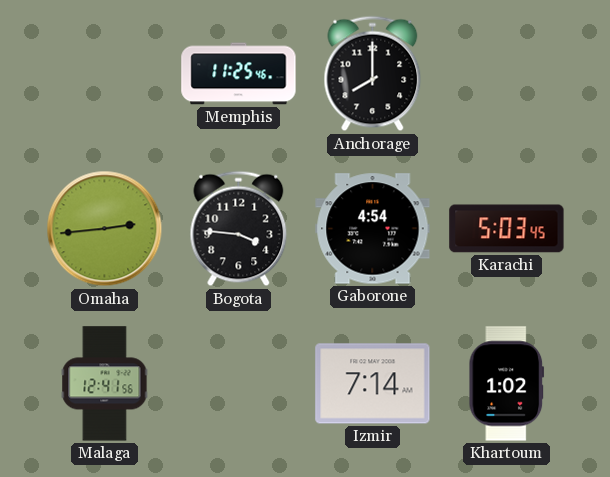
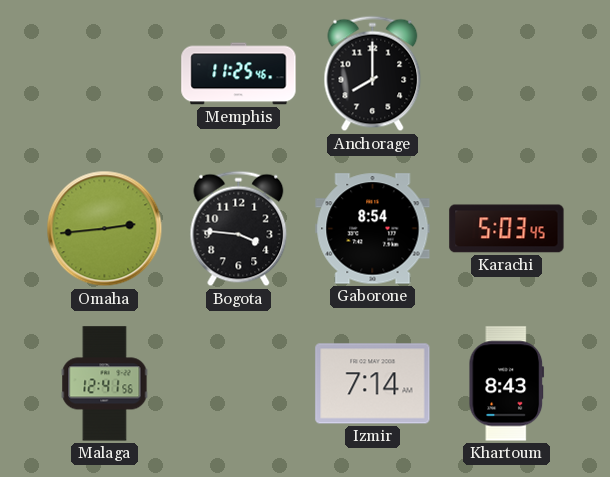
Gaborone: 4:54 -> 8:54 (373, 229)
Khartoum: 1:02 -> 8:43 (507, 384)
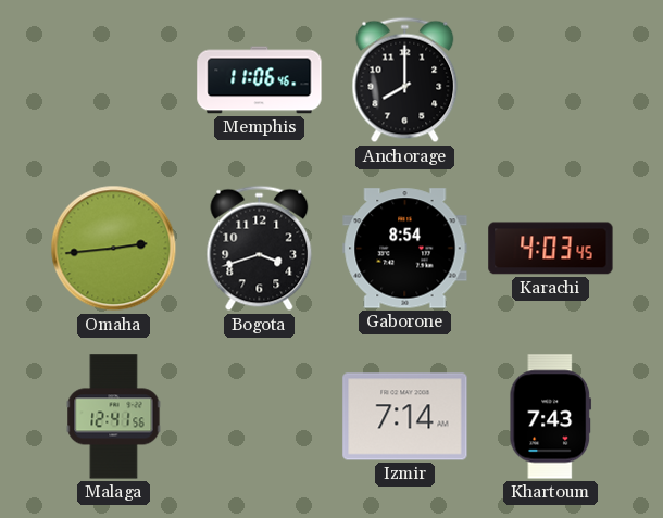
Memphis: 11:25 -> 11:06 (260, 80)
Bogota: 3:46 -> 3:42 (260, 249)
Karachi: 5:03 -> 4:03 (551, 249)
Khartoum: 8:43 -> 7:43 (551, 417)
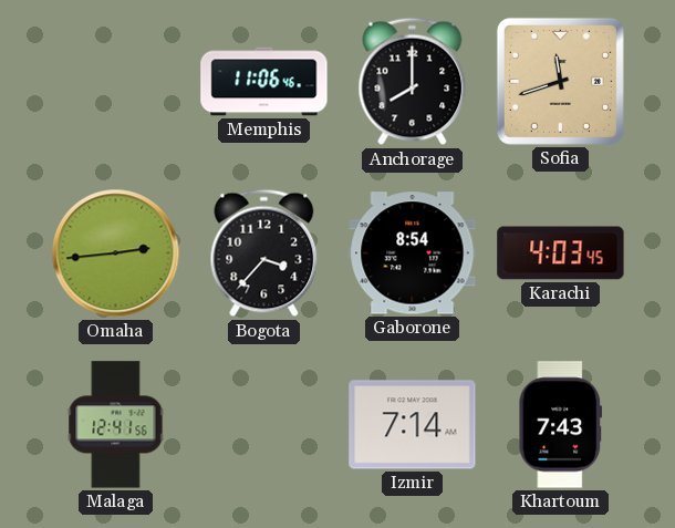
Sofia: none -> 11:42 (560, 81)
Bogota: 3:42 -> 3:37 (264, 253)
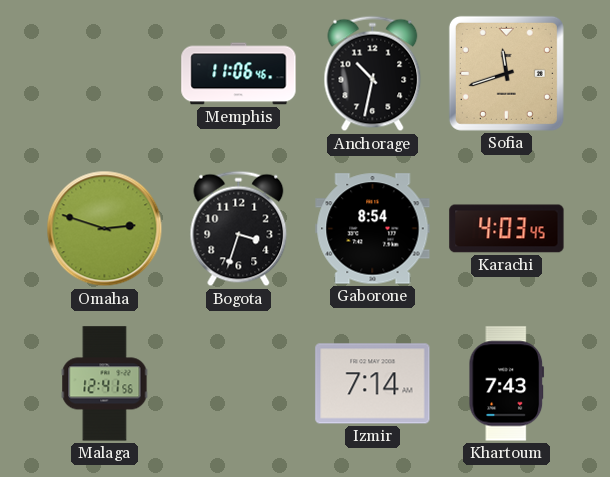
Anchorage: 8:00 -> 10:32 (373, 74)
Omaha: 2:44 -> 2:48 (105, 229)
Bogota: 3:37 -> 3:33 (239, 229)
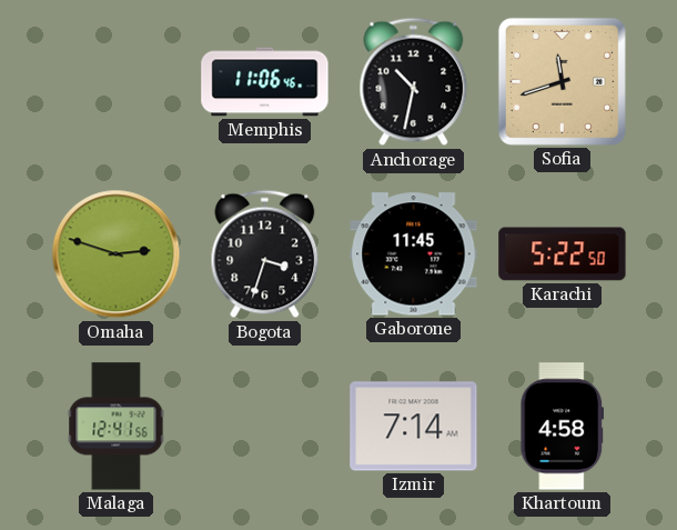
Gaborone: 8:54 -> 11:45 (414, 254)
Karachi: 4:03 -> 5:22 (563, 254)
Khartoum: 7:43 -> 4:58 (563, 427)
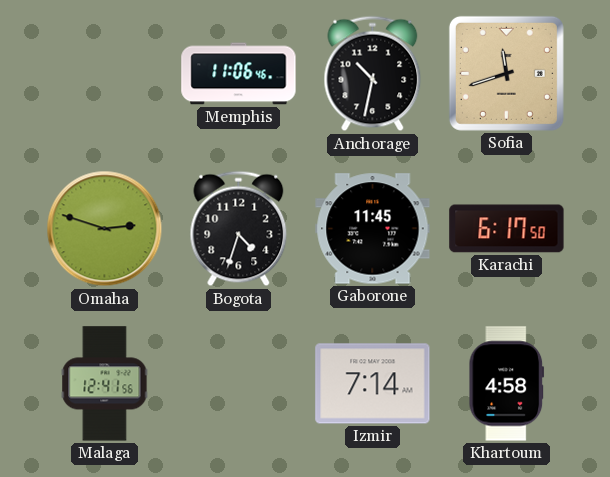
Bogota: 3:33 -> 4:33 (239, 229)
Karachi: 5:22 -> 6:17 (507, 229)
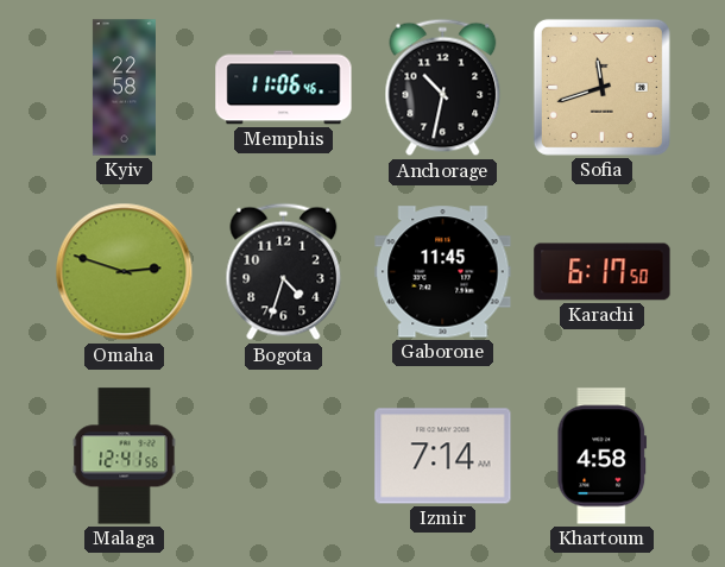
Kyiv: none -> 22:58 (124, 88)
